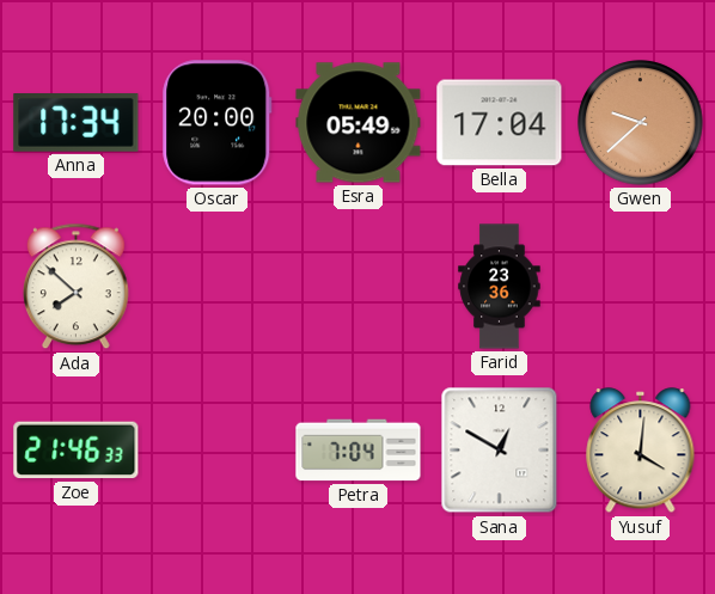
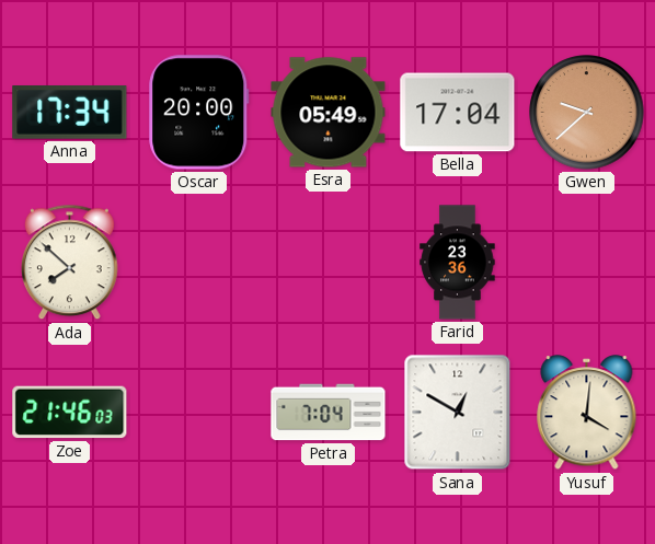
Zoe: 21:46:33 -> 21:46:03 (70, 413)
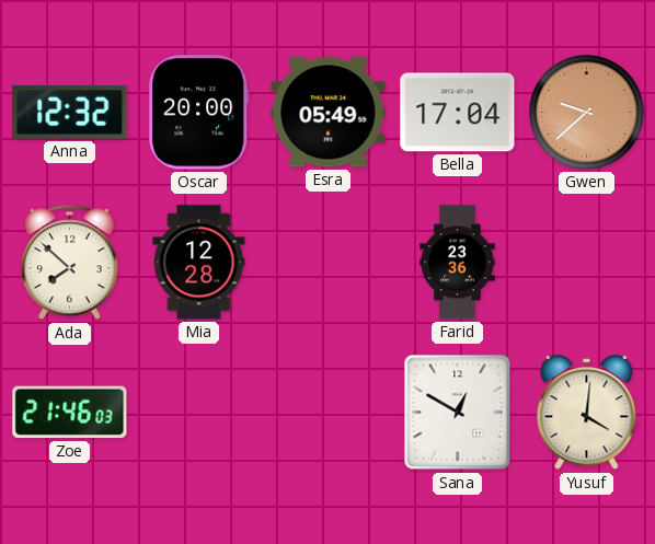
Anna: 17:34 -> 12:32 (70, 113)
Mia: none -> 12:28 (199, 263)
Petra: 7:04 -> none (329, 413)
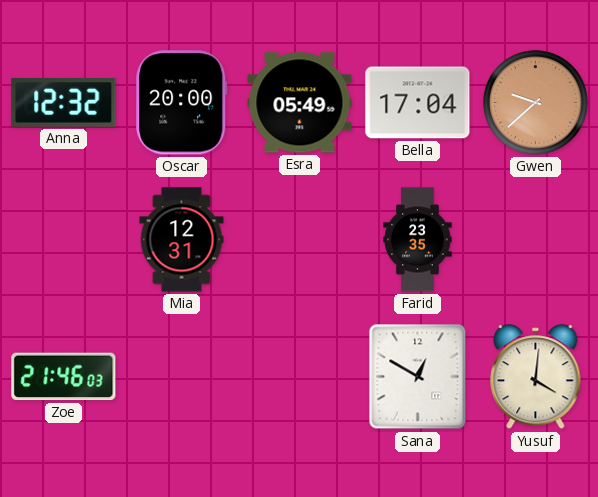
Ada: 7:52 -> none (69, 263)
Mia: 12:28 -> 12:31 (182, 240)
Farid: 23:36 -> 23:35 (418, 240)
